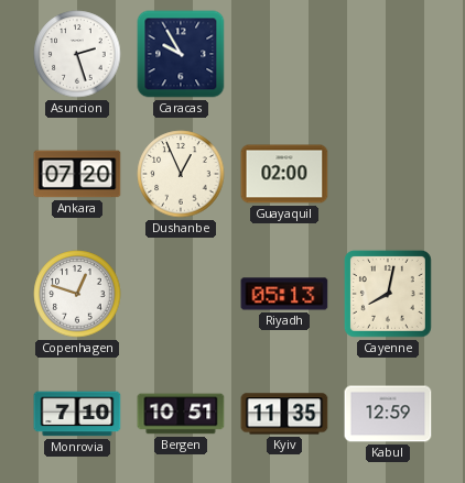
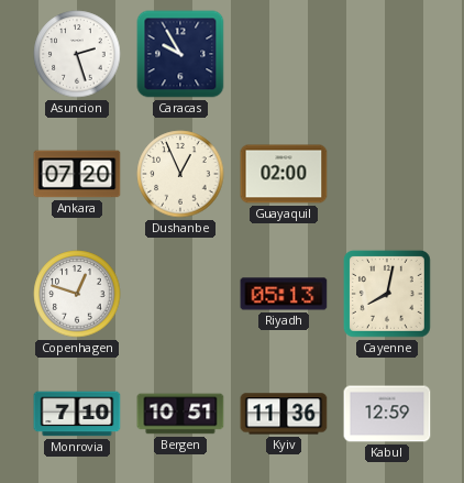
Kyiv: 11:35 -> 11:36 (284, 414)
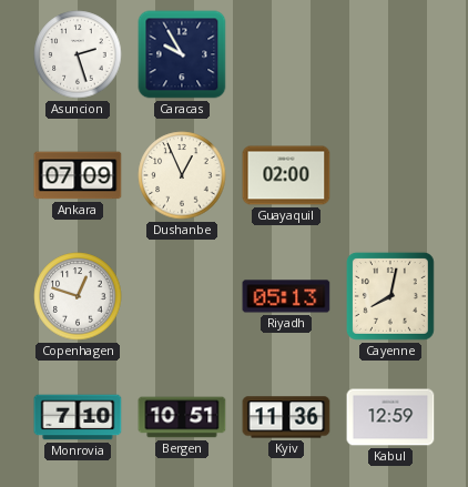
Ankara: 07:20 -> 07:09 (78, 175)
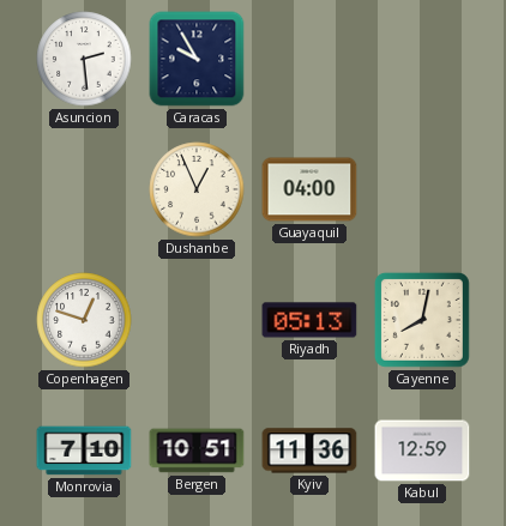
Asuncion: 2:27 -> 2:29 (84, 59)
Ankara: 07:09 -> none (78, 175)
Guayaquil: 02:00 -> 04:00 (309, 189)
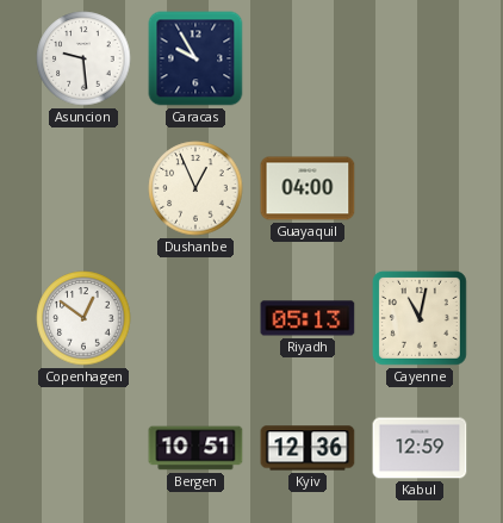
Asuncion: 2:29 -> 9:29 (83, 58)
Copenhagen: 12:48 -> 12:51 (83, 318)
Cayenne: 8:02 -> 11:02 (420, 318)
Monrovia: 7:10 -> none (84, 451)
Kyiv: 11:36 -> 12:36 (308, 448)
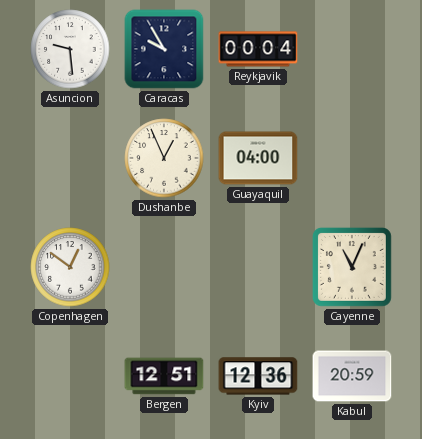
Reykjavik: none -> 00:04 (258, 49)
Riyadh: 05:13 -> none (308, 318)
Cayenne: 11:02 -> 11:04 (352, 267)
Bergen: 10:51 -> 12:51 (164, 376)
Kabul: 12:59 -> 20:59 (352, 376)
